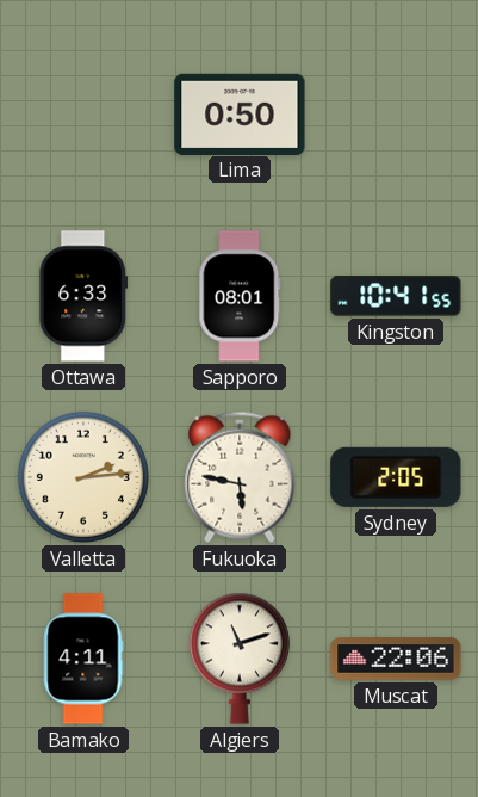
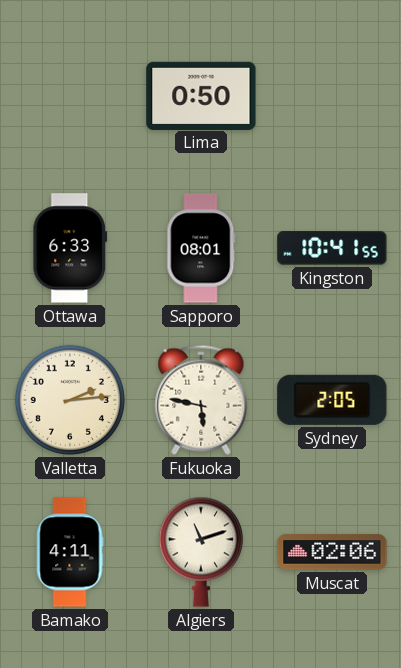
Muscat: 22:06 -> 02:06 (332, 552)
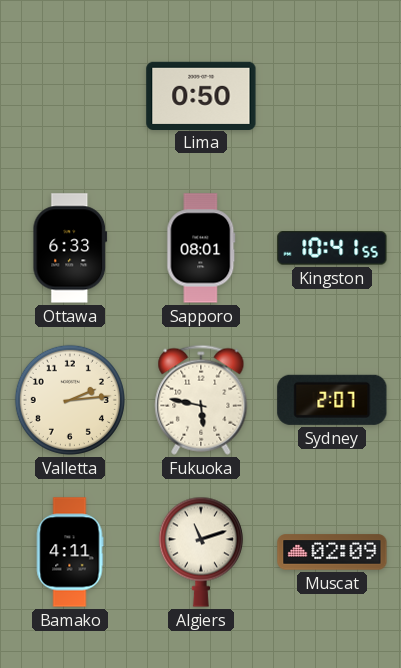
Sydney: 2:05 -> 2:07 (332, 400)
Muscat: 02:06 -> 02:09 (332, 552)
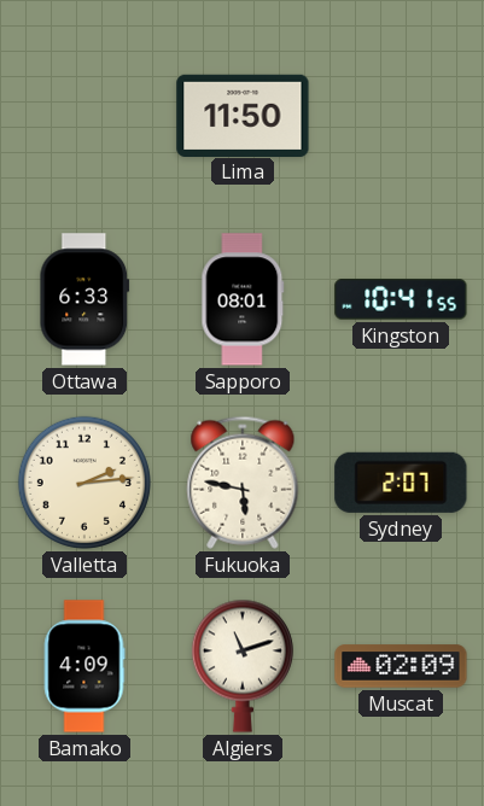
Lima: 0:50 -> 11:50 (243, 115)
Bamako: 4:11 -> 4:09 (84, 666)
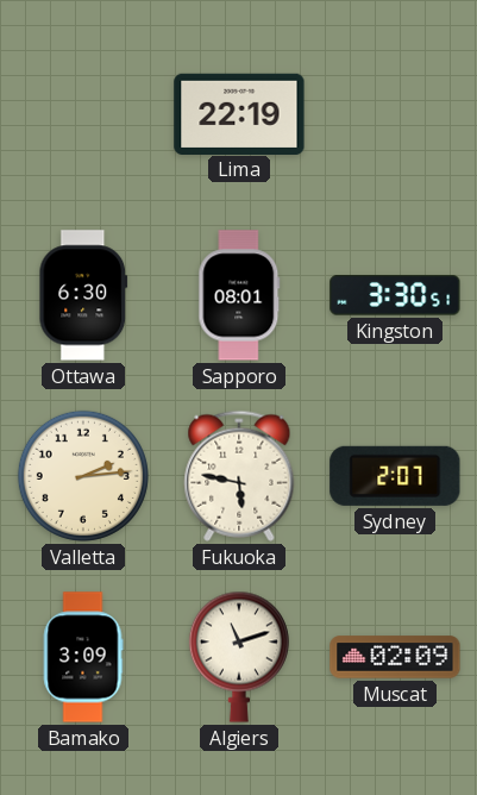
Lima: 11:50 -> 22:19 (239, 113)
Ottawa: 6:33 -> 6:30 (83, 295)
Kingston: 10:41 -> 3:30 (395, 295)
Bamako: 4:09 -> 3:09 (83, 657)
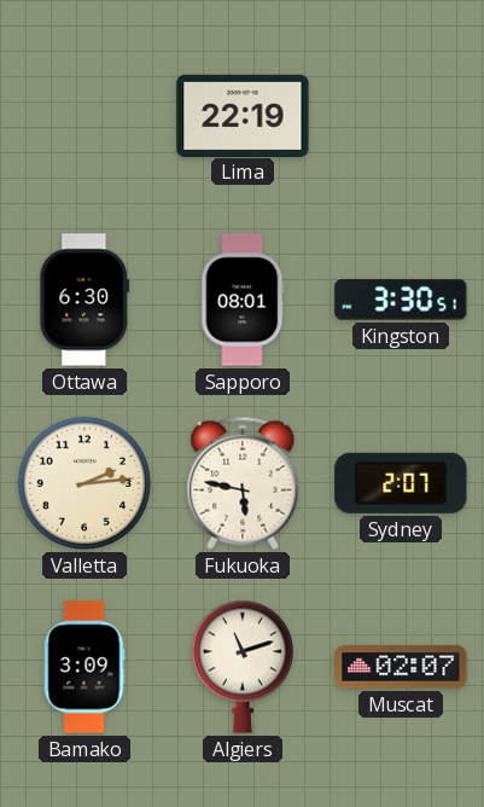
Muscat: 02:09 -> 02:07 (401, 667)
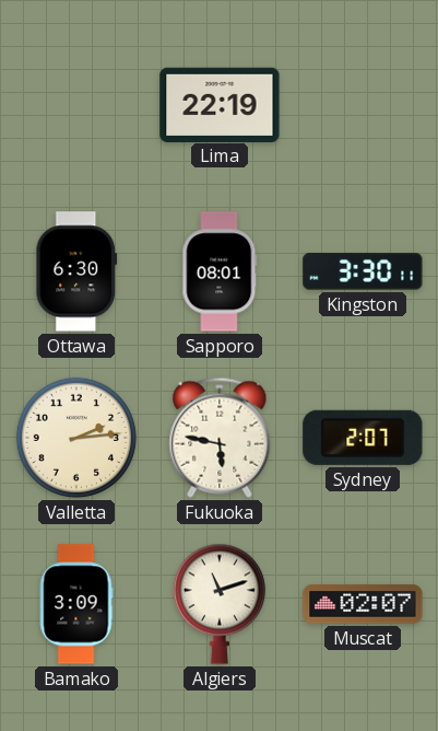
Kingston: 3:30:51 -> 3:30:11 (363, 271)
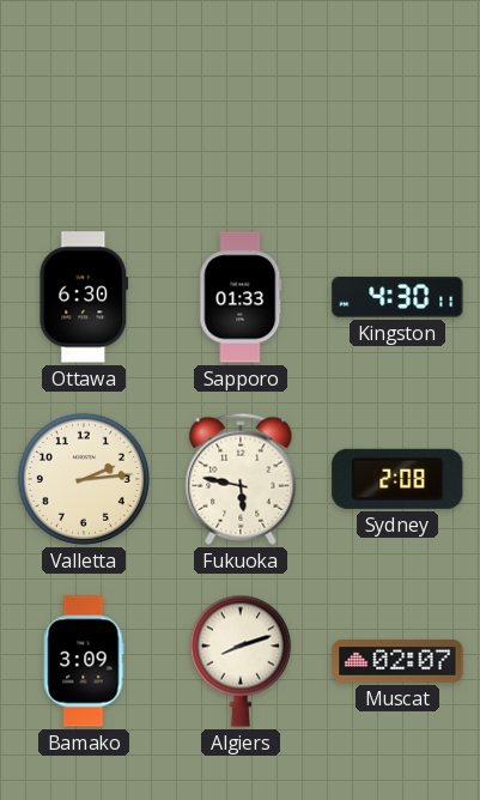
Lima: 22:19 -> none (220, 104)
Sapporo: 08:01 -> 01:33 (241, 297)
Kingston: 3:30 -> 4:30 (397, 297)
Sydney: 2:07 -> 2:08 (397, 479)
Algiers: 11:12 -> 8:12 (241, 661)
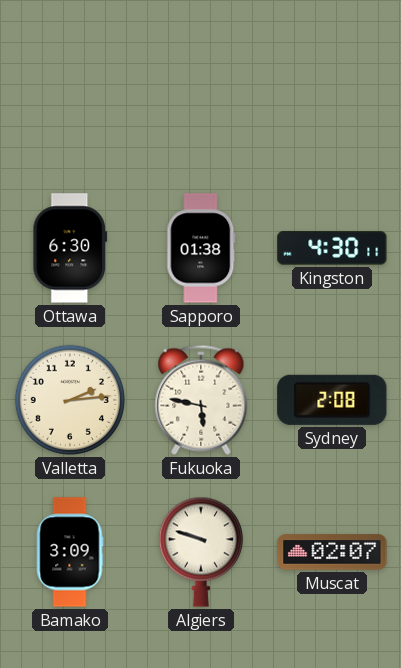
Sapporo: 01:33 -> 01:38 (201, 248)
Algiers: 8:12 -> 9:48 (201, 552)
